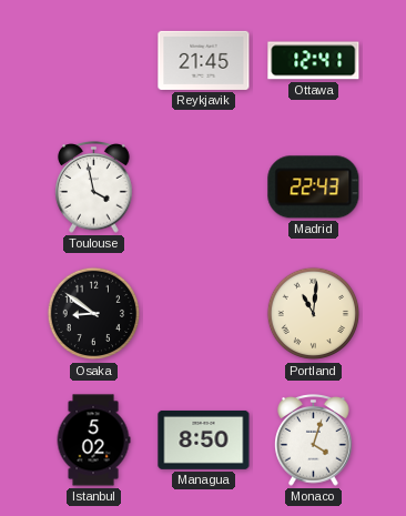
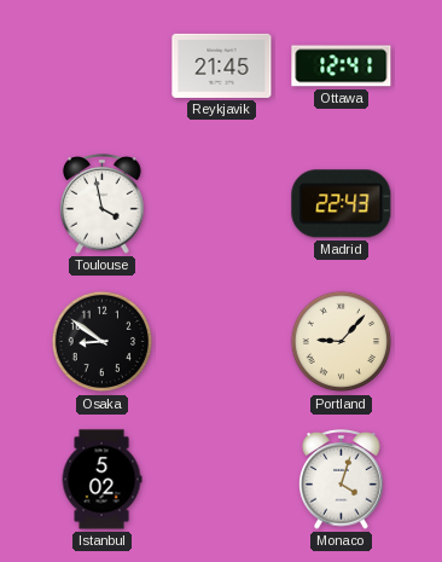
Portland: 11:01 -> 9:07 (342, 342)
Managua: 8:50 -> none (204, 439)
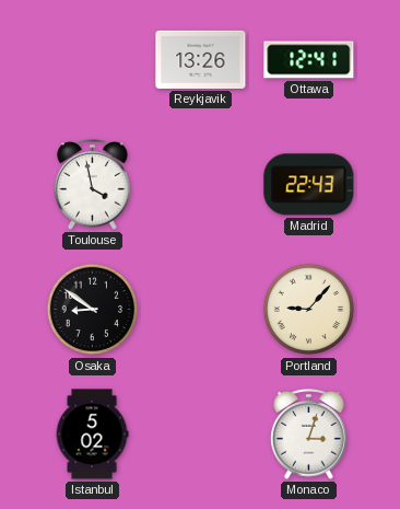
Reykjavik: 21:45 -> 13:26 (201, 59)
Monaco: 4:03 -> 3:03 (309, 435)
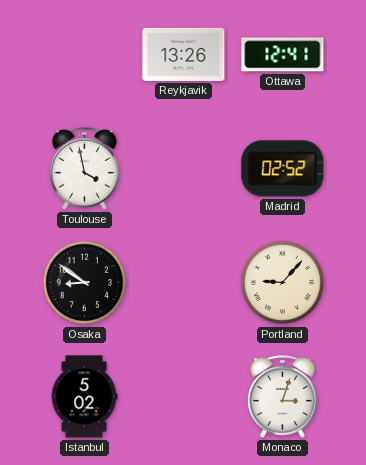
Madrid: 22:43 -> 02:52 (283, 169)
